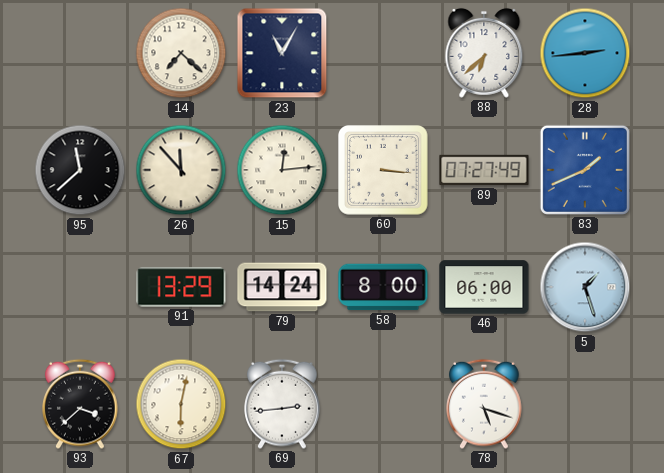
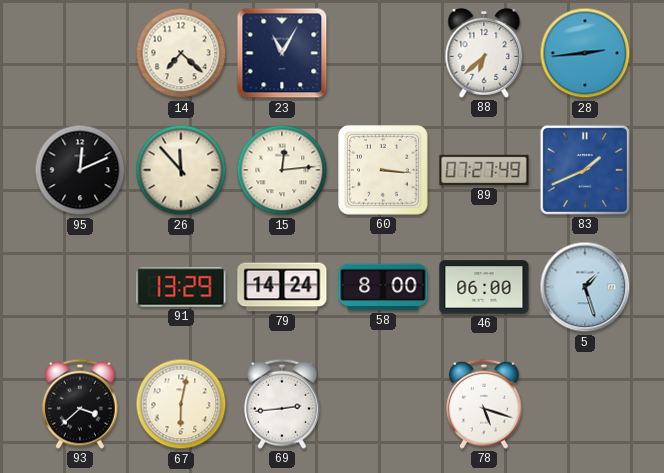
95: 11:38 -> 12:11 (80, 170)
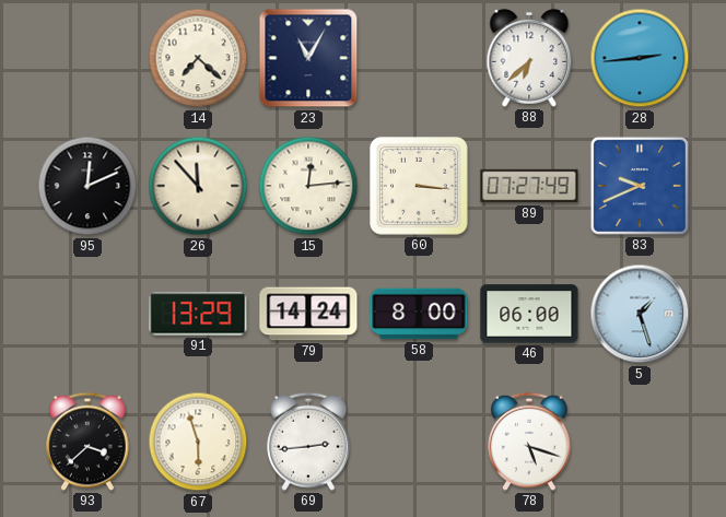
83: 1:41 -> 9:41 (640, 186)
67: 6:02 -> 5:57 (198, 442)
